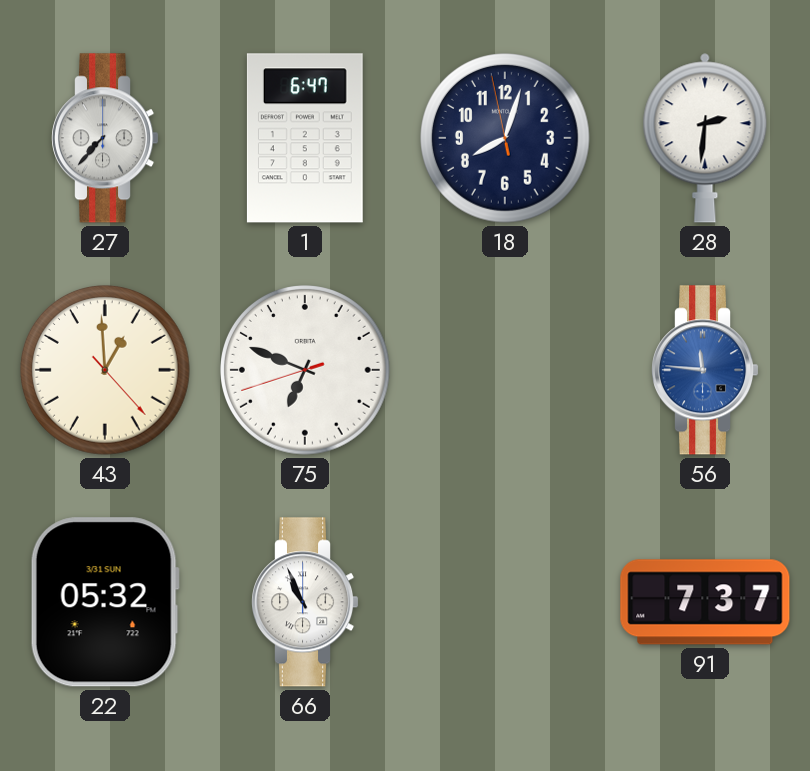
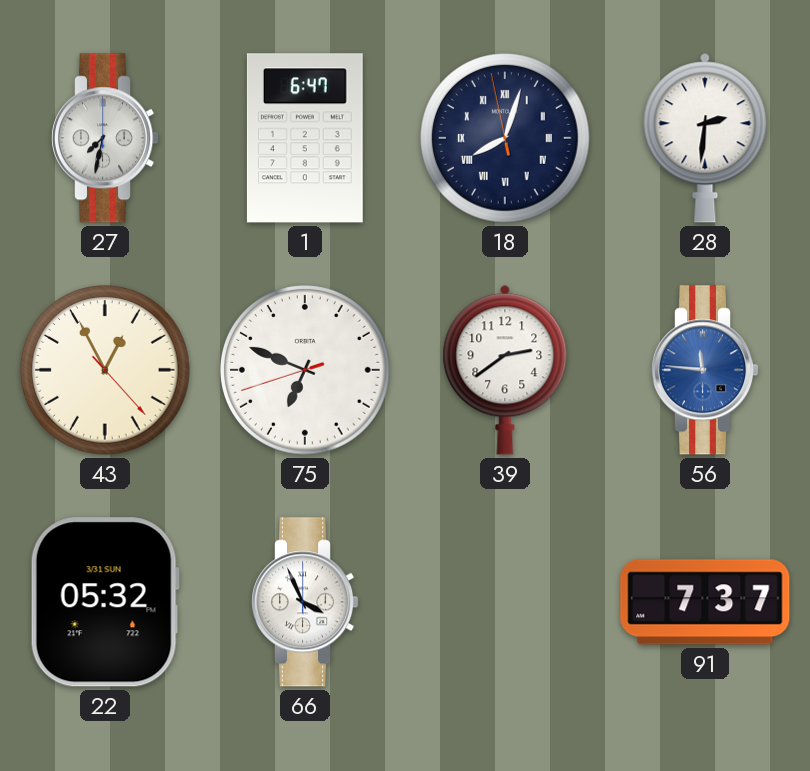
27: 7:37 -> 7:32 (106, 138)
18 numerals: Arabic -> Roman (506, 139)
43: 12:59 -> 12:55 (106, 371)
39: none -> 2:39 (505, 370)
66: 10:56 -> 3:56 (306, 602)
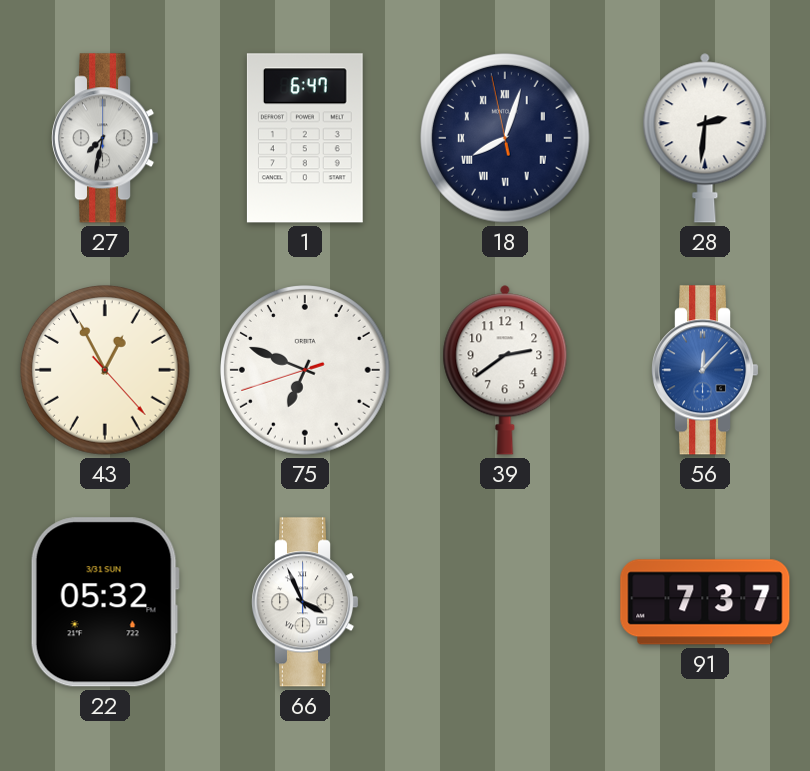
56: 11:46 -> 12:07 (706, 370)
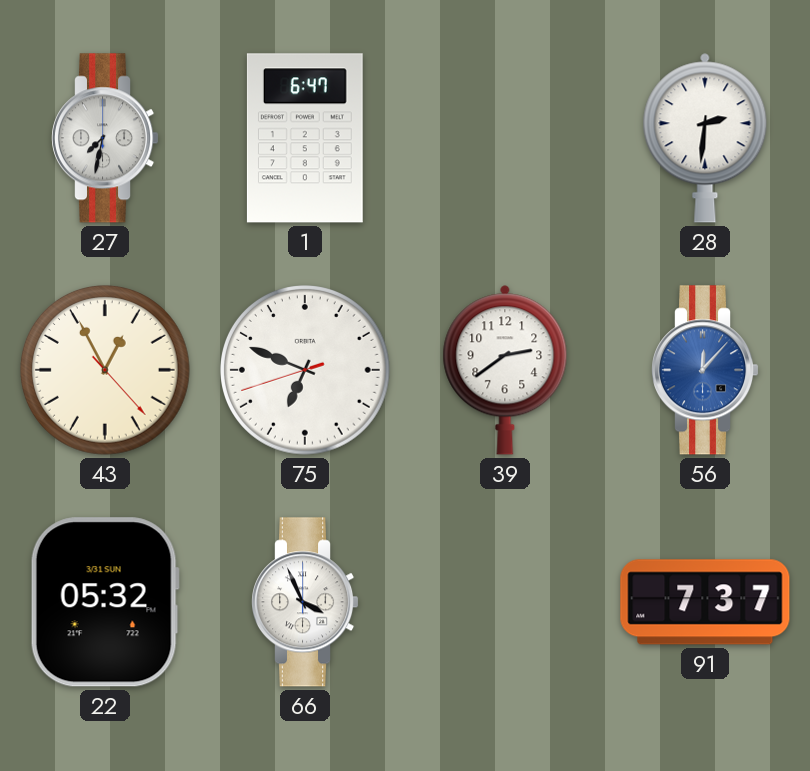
18: 8:02 -> none (506, 139)
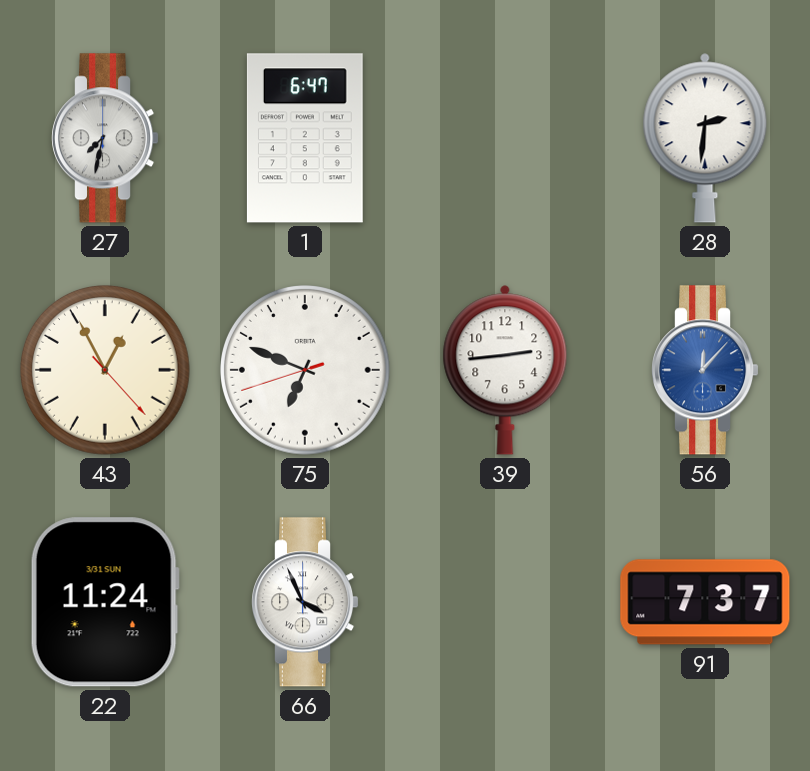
39: 2:39 -> 2:44 (505, 370)
22: 05:32 -> 11:24 (105, 602)
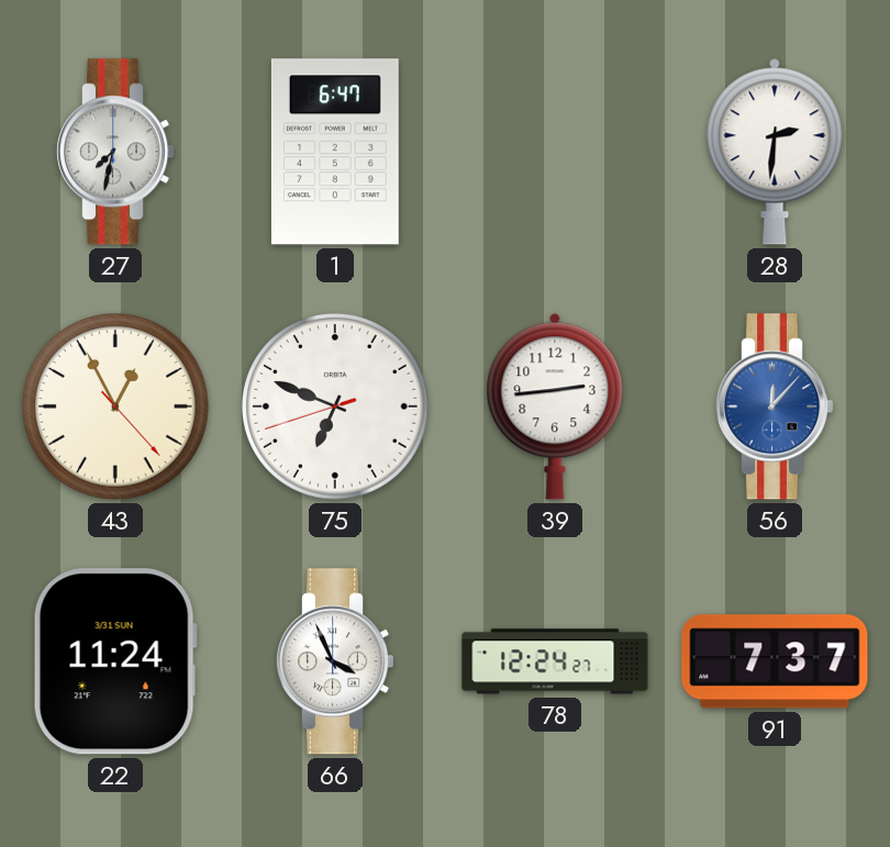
78: none -> 12:24 (555, 661)
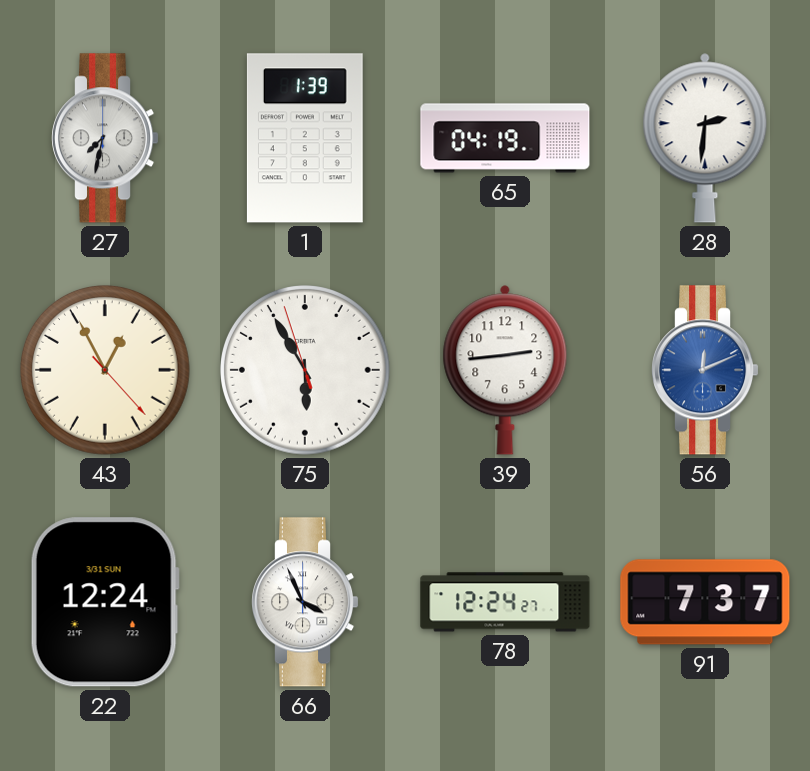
1: 6:47 -> 1:39 (305, 138)
65: none -> 04:19 (505, 138)
75: 6:48 -> 5:54 (306, 371)
56: 12:07 -> 12:11 (706, 370)
22: 11:24 -> 12:24 (105, 602)
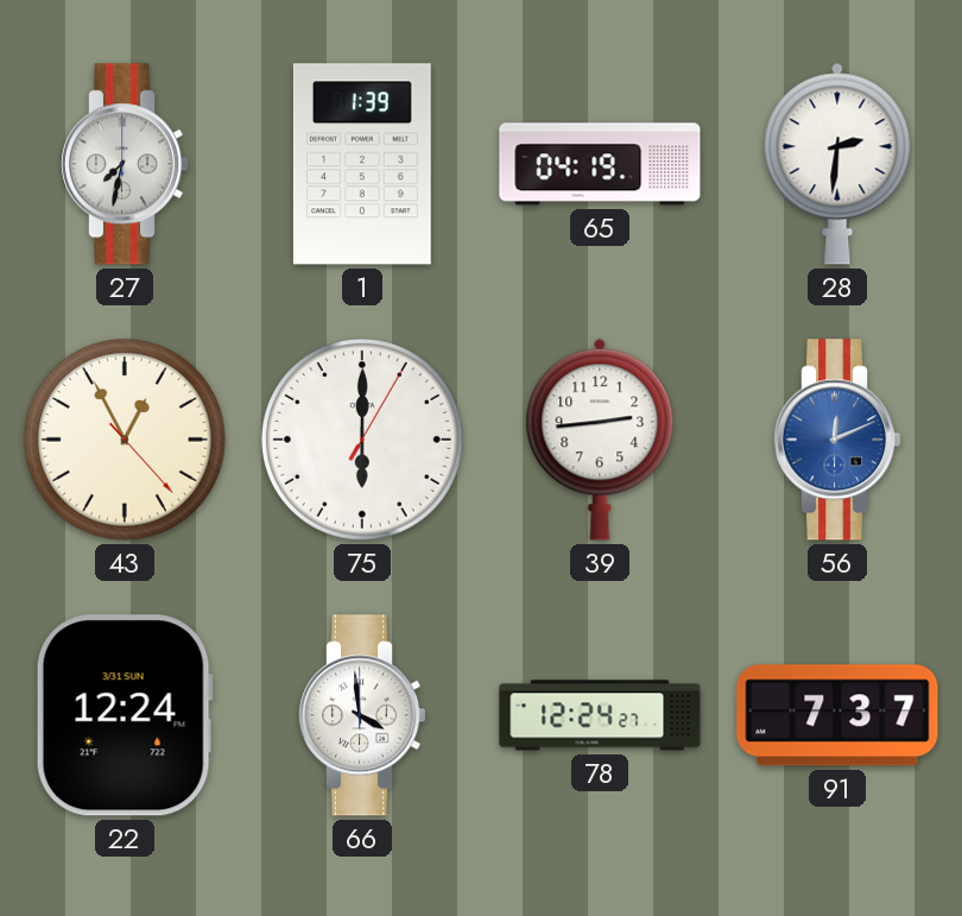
75: 5:54 -> 6:00 (363, 441)
66: 3:56 -> 3:59 (363, 715)
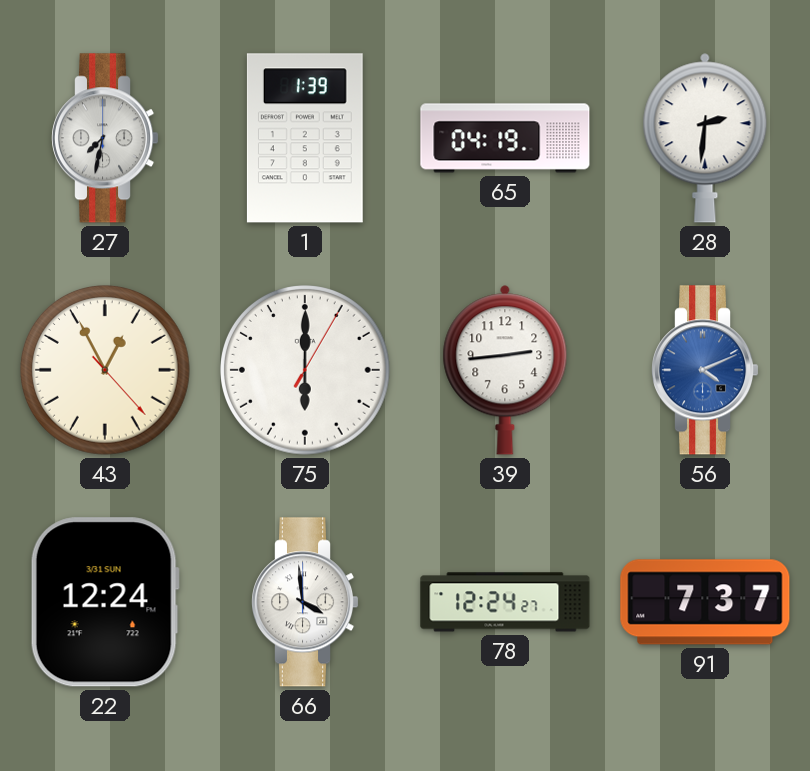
56: 12:11 -> 4:11 (706, 370)
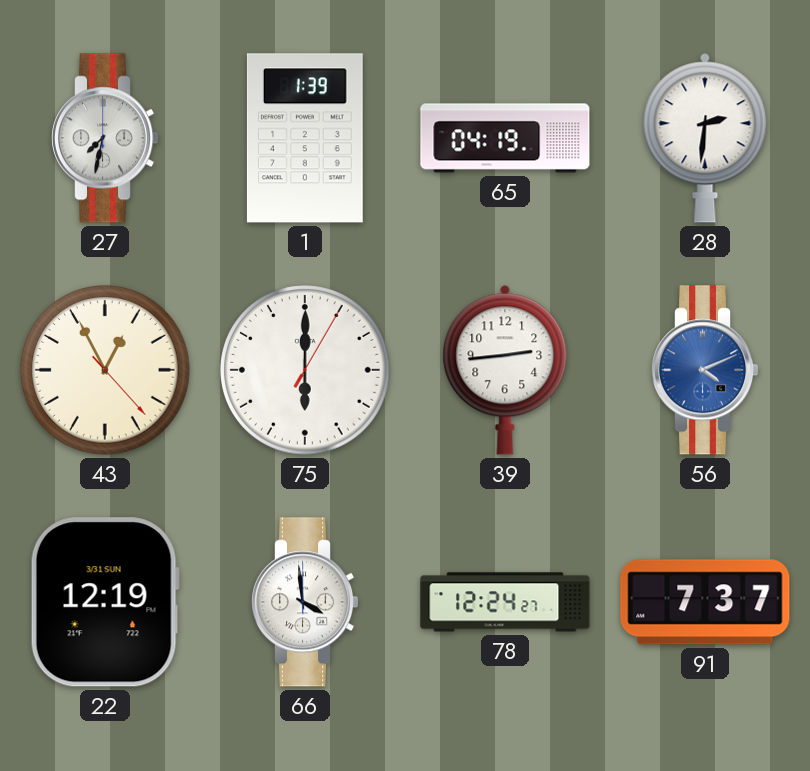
22: 12:24 -> 12:19 (105, 602)
